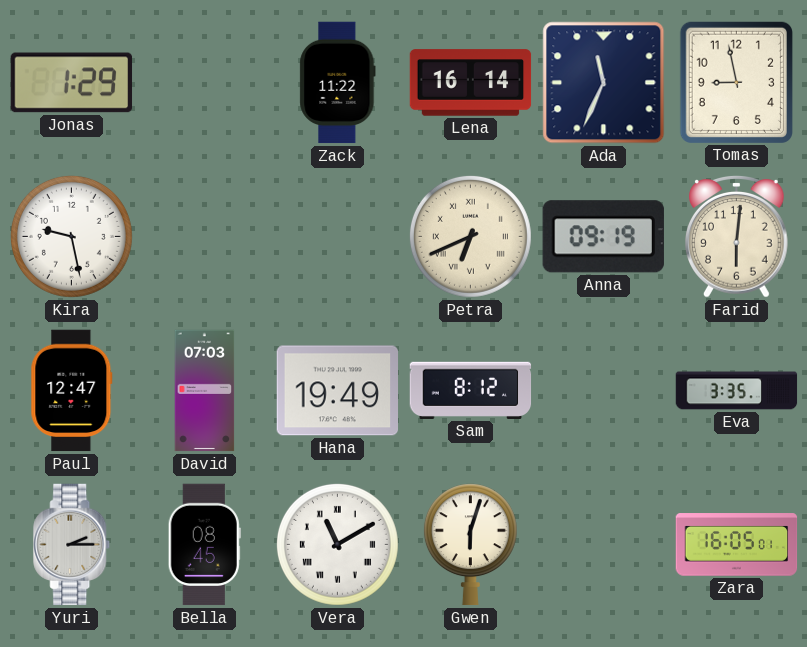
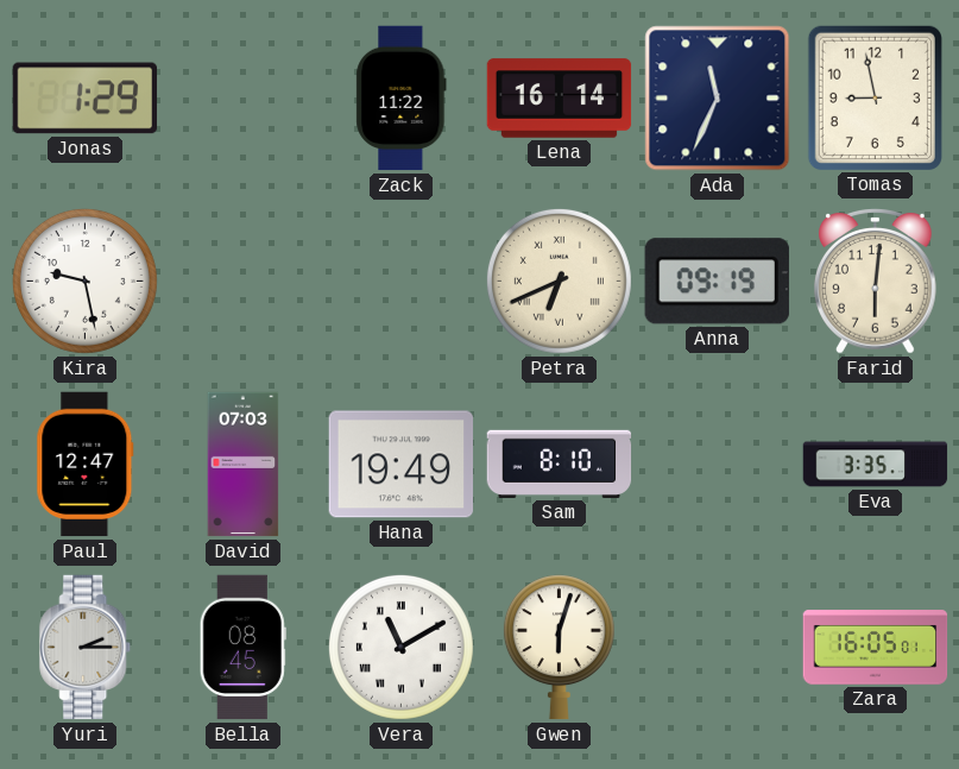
Sam: 8:12 -> 8:10 (560, 464)
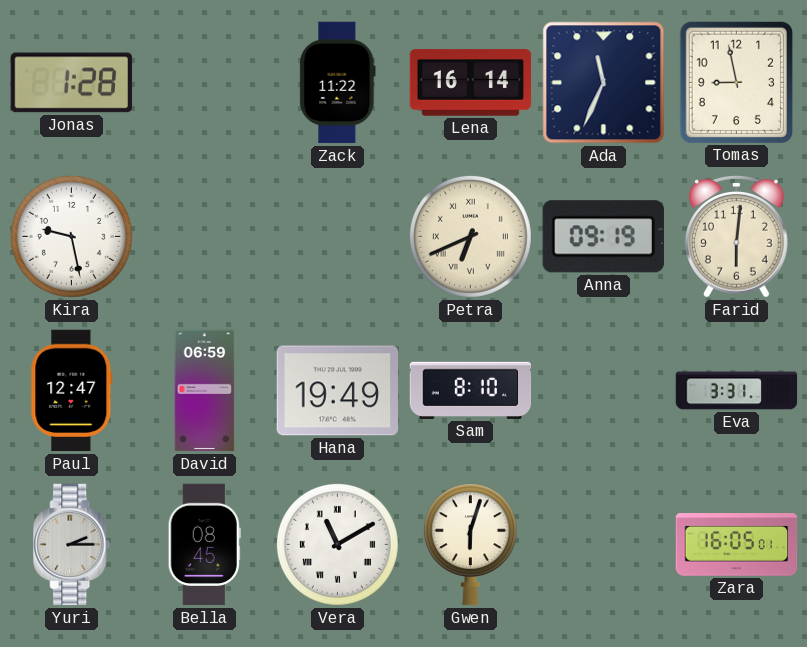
Jonas: 1:29 -> 1:28 (72, 83)
David: 07:03 -> 06:59 (205, 391)
Eva: 3:35 -> 3:31 (737, 391)
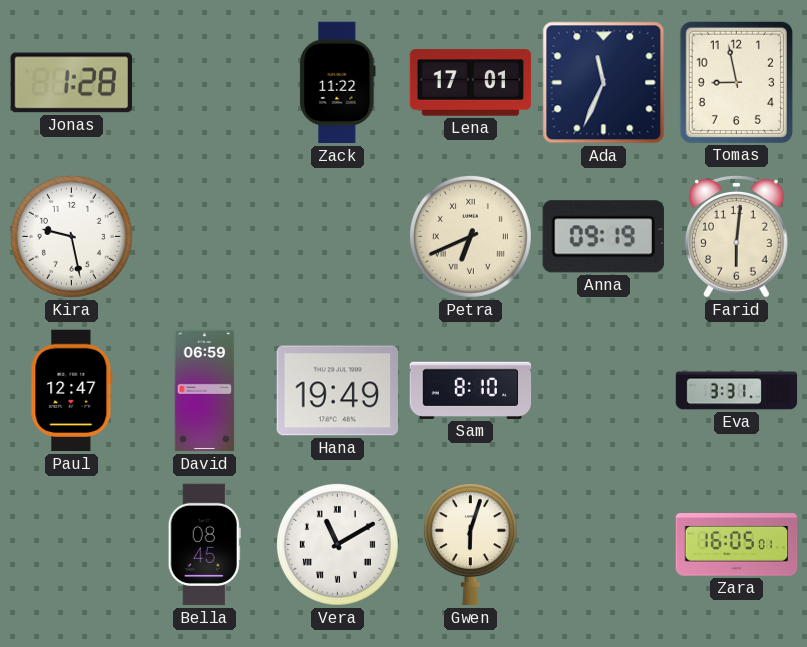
Lena: 16:14 -> 17:01 (471, 83)
Yuri: 2:15 -> none (72, 545)
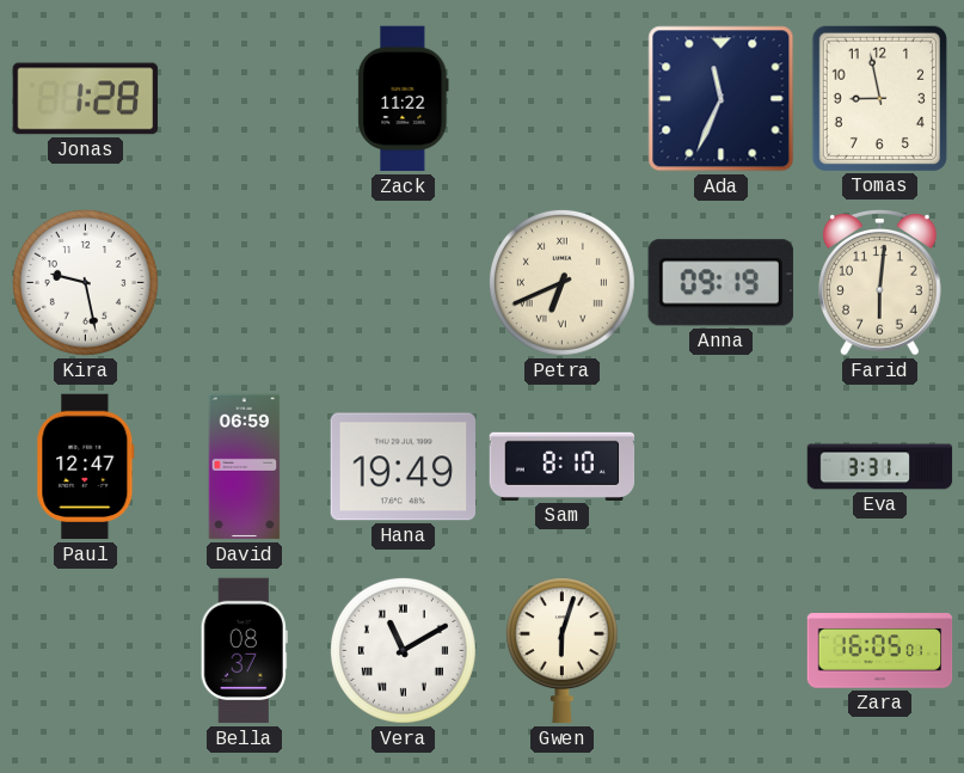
Lena: 17:01 -> none (471, 83)
Bella: 08:45 -> 08:37 (244, 651)
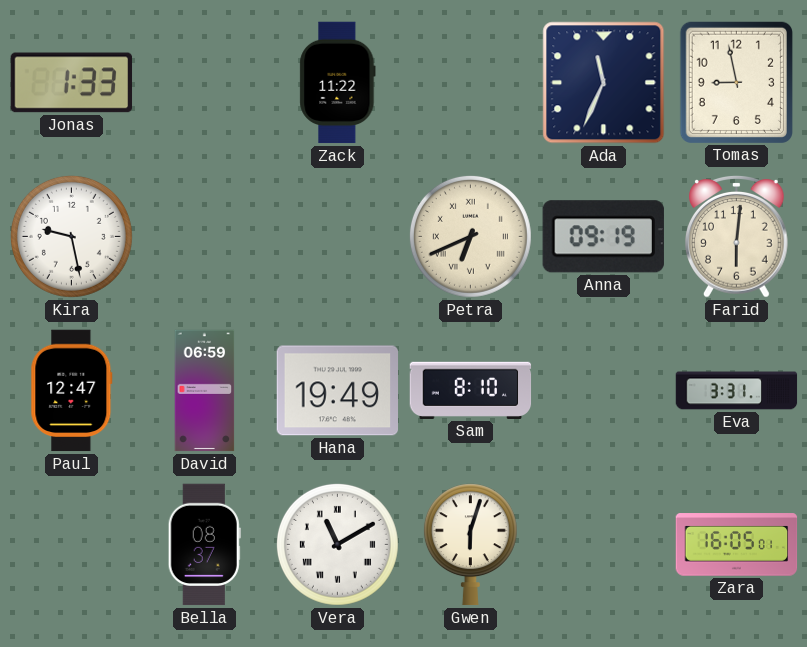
Jonas: 1:28 -> 1:33 (72, 83)
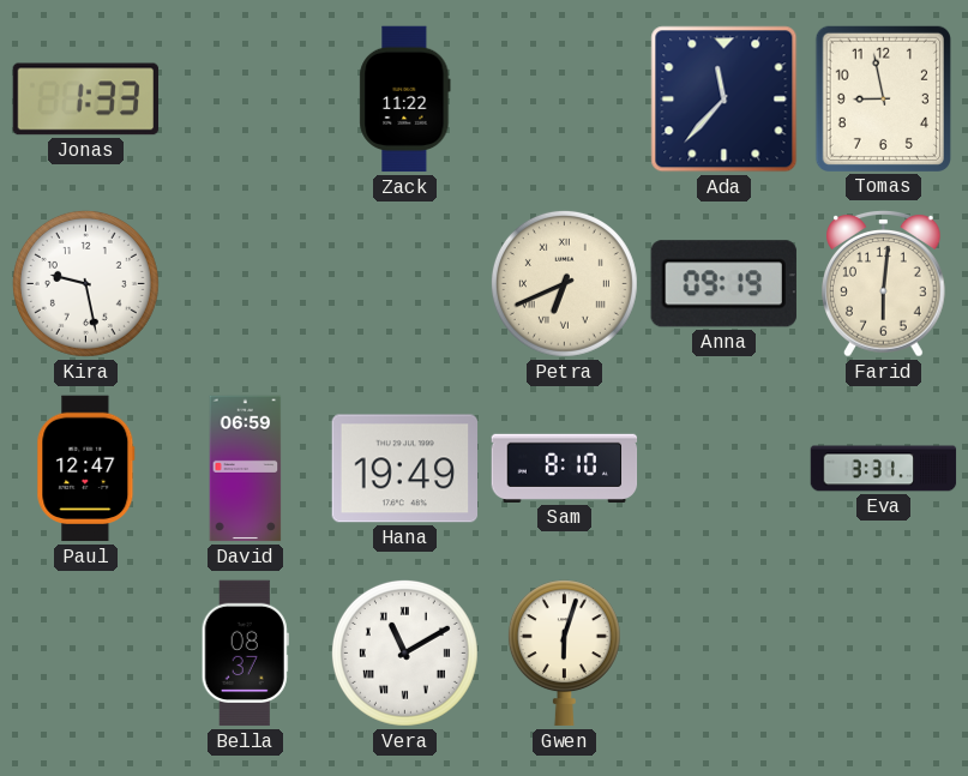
Ada: 11:34 -> 11:37 (725, 100)
Zara: 16:05 -> none (737, 545)
